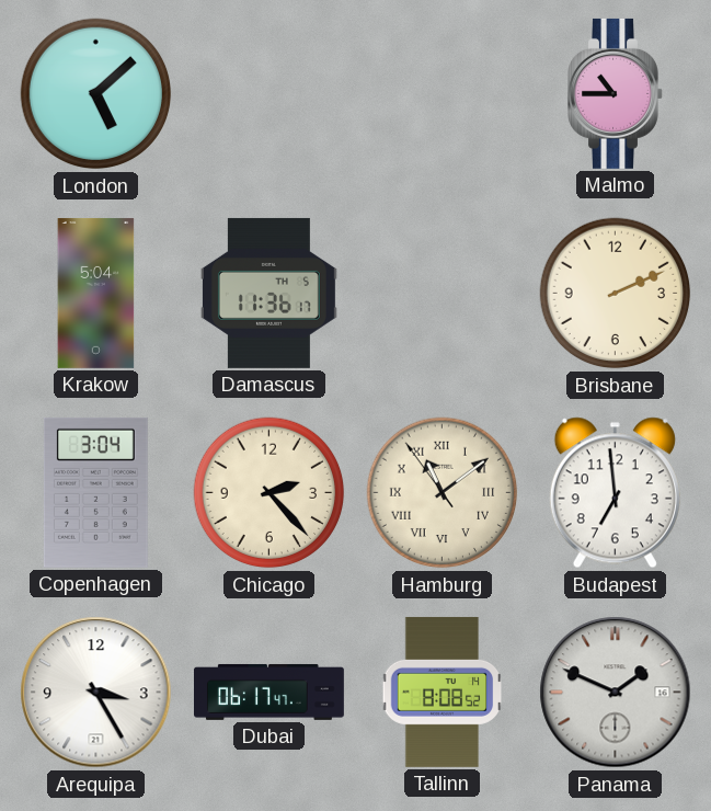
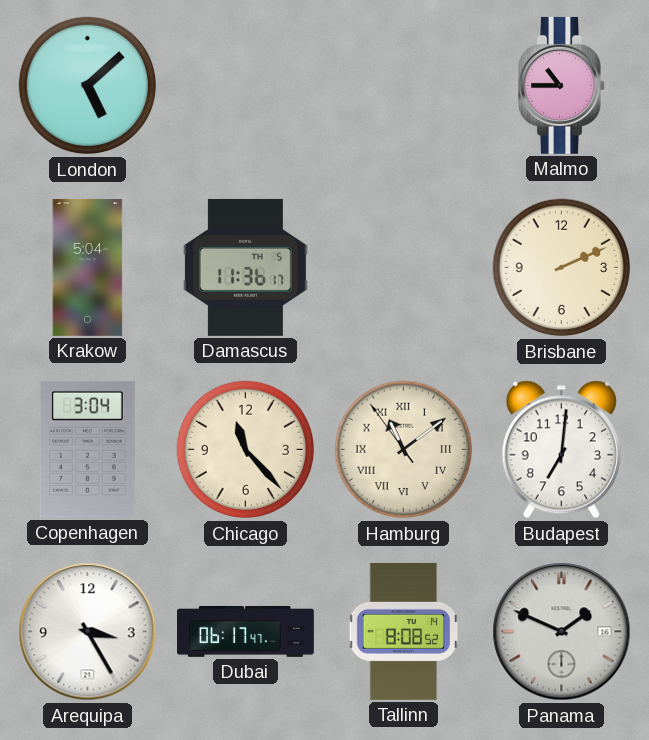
Chicago: 2:23 -> 11:23 (246, 450)
Budapest: 6:59 -> 7:01 (561, 450)
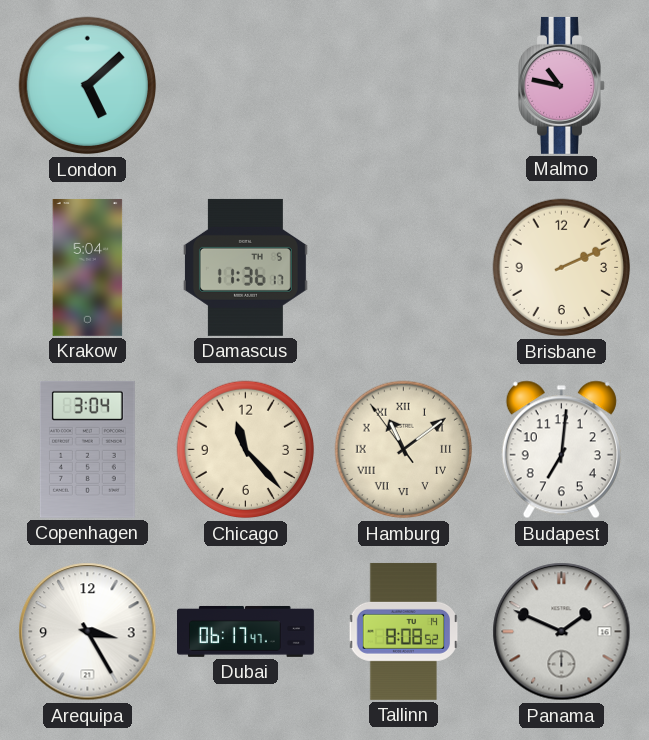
Malmo: 10:45 -> 10:47 (562, 85)
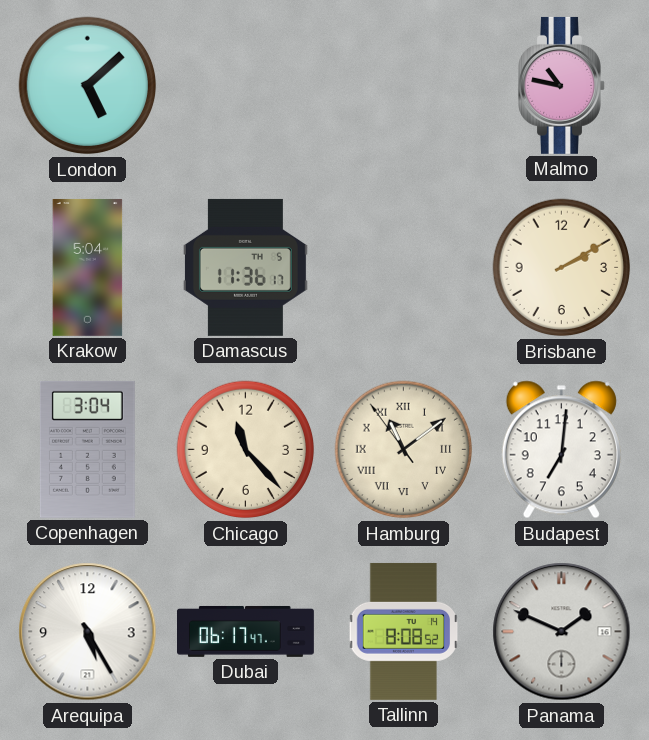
Brisbane: 2:11 -> 2:10 (562, 268)
Arequipa: 3:25 -> 5:25 (88, 632)
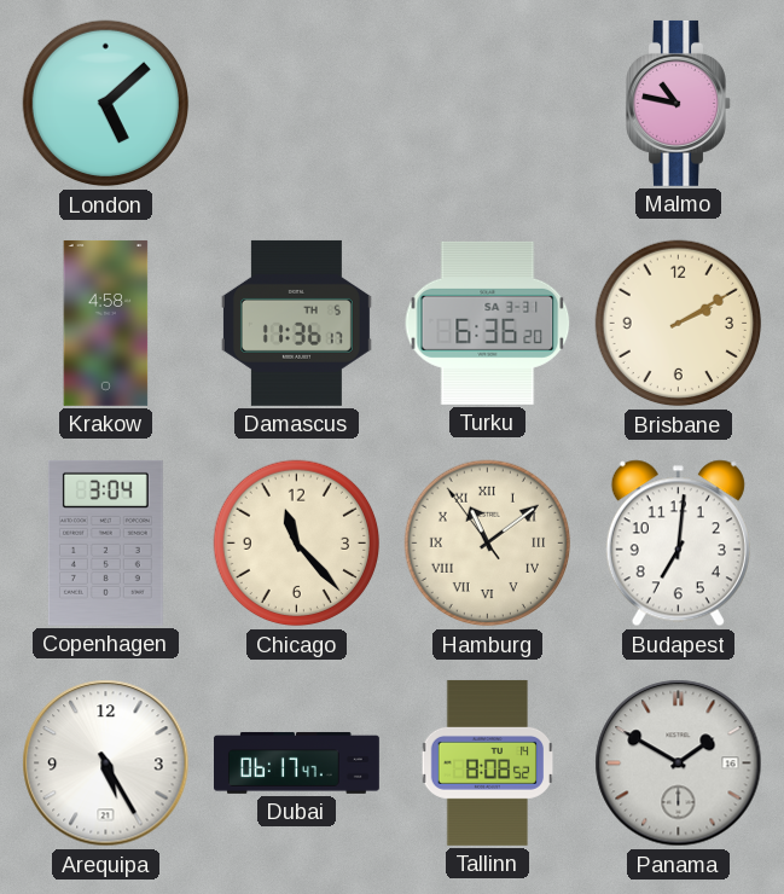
Krakow: 5:04 -> 4:58 (106, 323)
Turku: none -> 6:36 (488, 323)
Panama: 1:49 -> 1:50 (679, 764)
